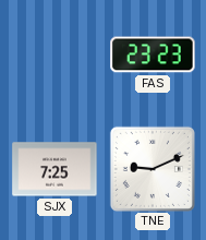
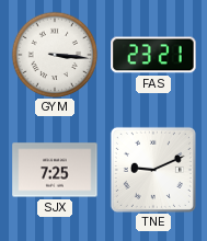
GYM: none -> 3:16 (55, 55)
FAS: 23:23 -> 23:21 (153, 55)
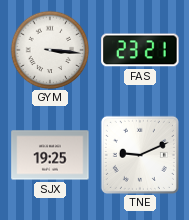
SJX: 7:25 -> 19:25 (50, 155)
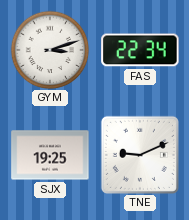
GYM: 3:16 -> 3:12 (50, 50)
FAS: 23:21 -> 22:34 (140, 50)
